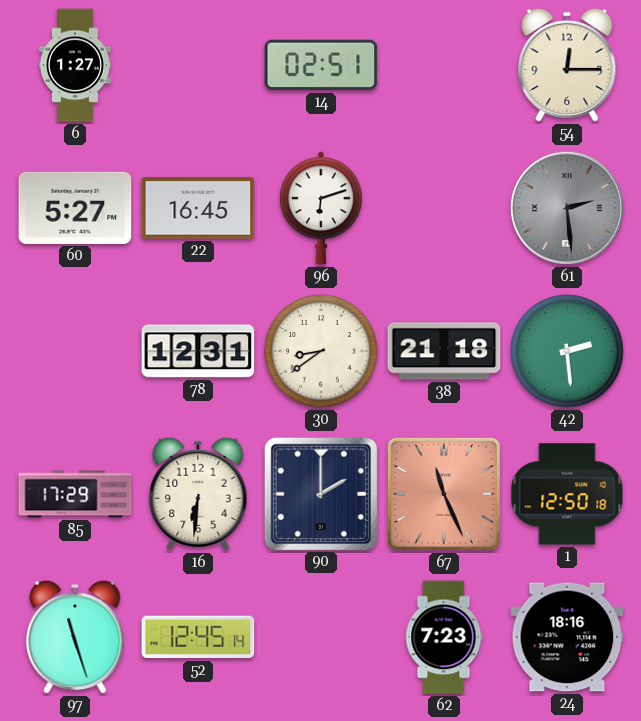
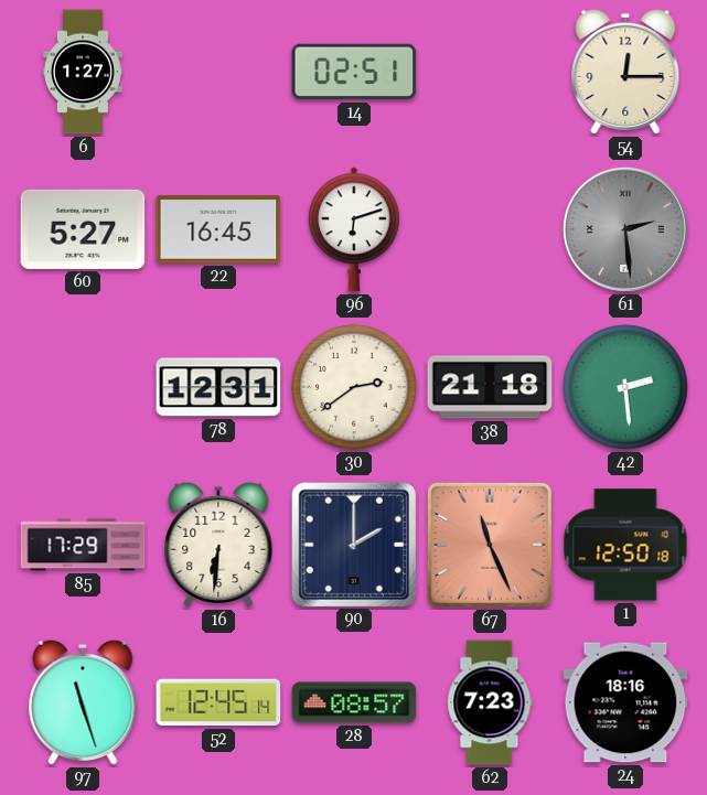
30: 8:39 -> 2:39 (354, 387)
28: none -> 08:57 (354, 702)
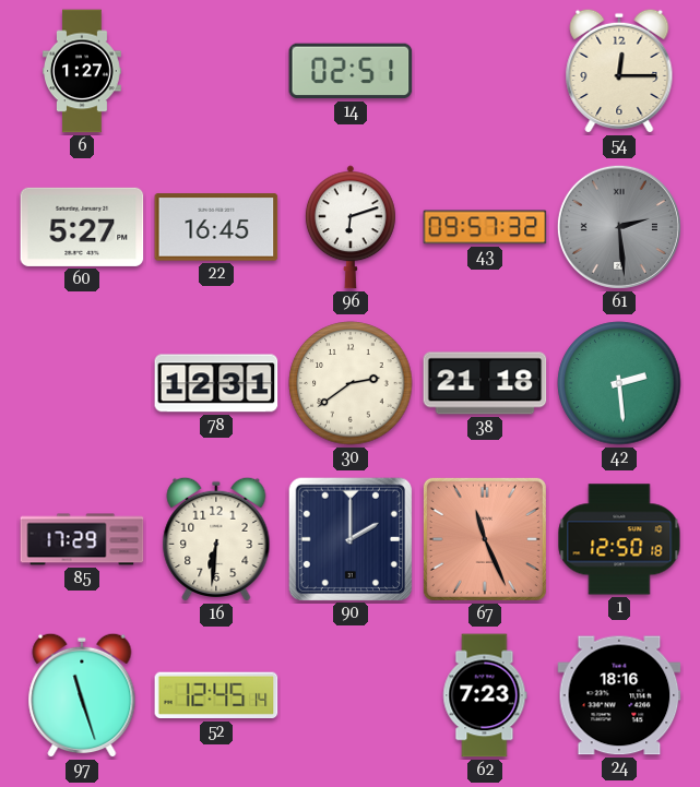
43: none -> 09:57 (485, 227)
28: 08:57 -> none (354, 702)
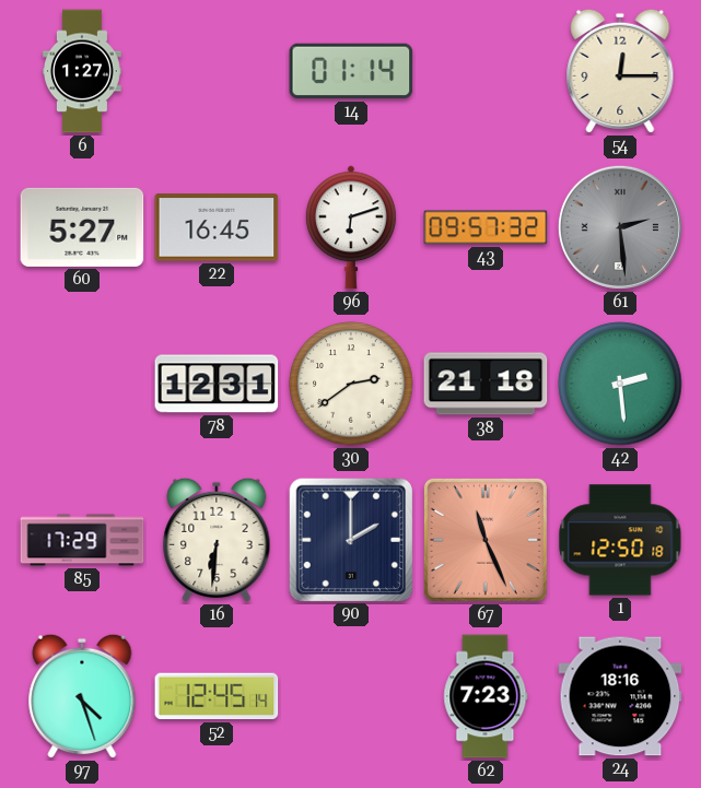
14: 02:51 -> 01:14 (351, 71)
97: 11:27 -> 4:27 (82, 696)
